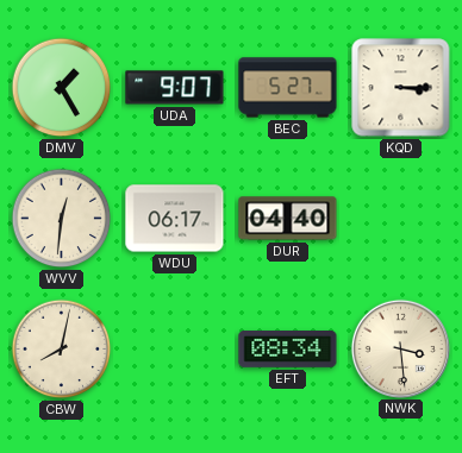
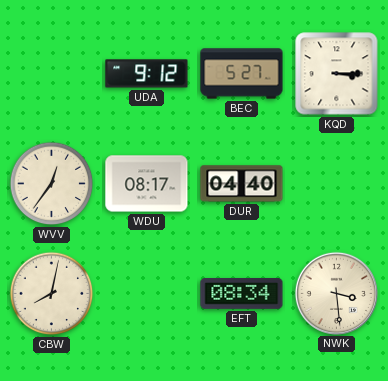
DMV: 1:25 -> none (62, 88)
UDA: 9:07 -> 9:12 (147, 74)
WVV: 12:31 -> 12:36 (52, 184)
WDU: 06:17 -> 08:17 (147, 184)
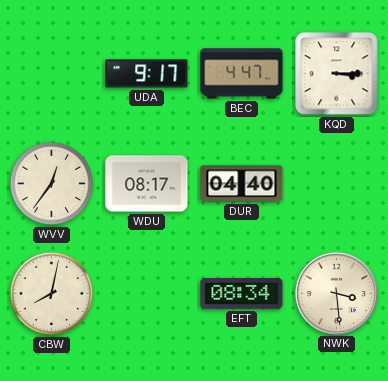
UDA: 9:12 -> 9:17 (147, 74)
BEC: 5:27 -> 4:47 (242, 74)
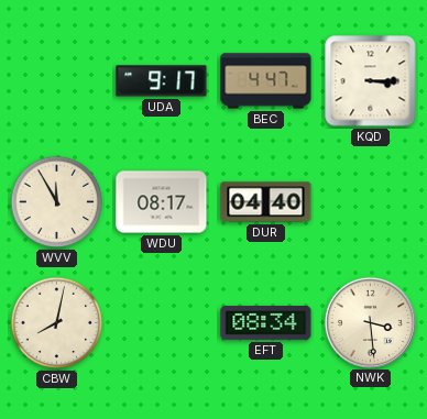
WVV: 12:36 -> 11:55 (57, 202)
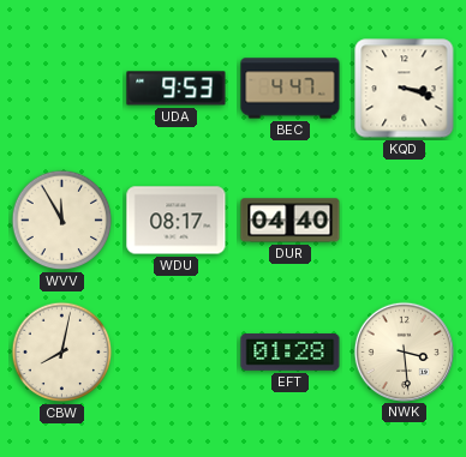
UDA: 9:17 -> 9:53 (177, 89)
KQD: 3:15 -> 3:18 (405, 89)
EFT: 08:34 -> 01:28 (291, 353)
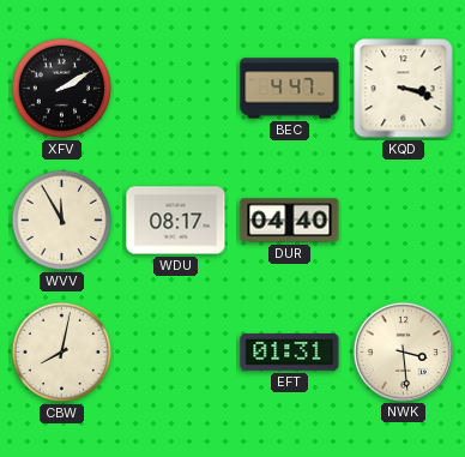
XFV: none -> 2:10 (62, 89)
UDA: 9:53 -> none (177, 89)
EFT: 01:28 -> 01:31 (290, 353)
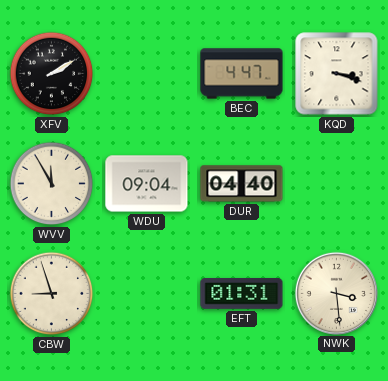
WDU: 08:17 -> 09:04 (147, 184)
CBW: 8:02 -> 8:57 (52, 294)
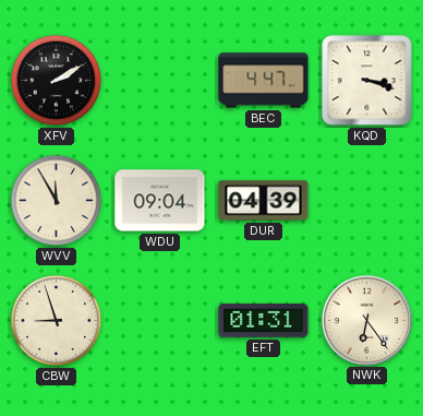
DUR: 04:40 -> 04:39 (264, 201)
NWK: 3:29 -> 6:24 (366, 320)
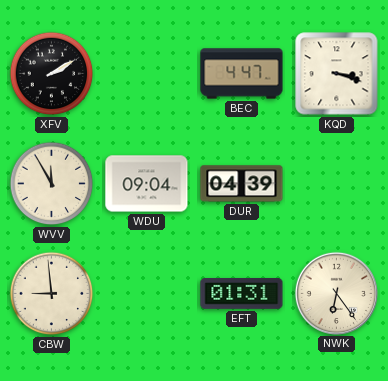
CBW: 8:57 -> 8:59 (52, 294)
